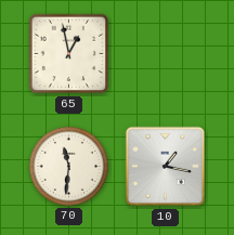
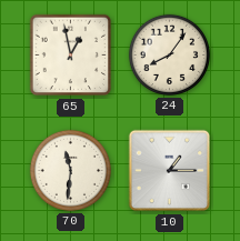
24: none -> 8:06 (169, 54)
10: 1:17 -> 1:15 (170, 171)
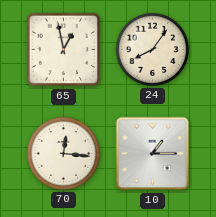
70: 11:31 -> 12:16 (63, 153)
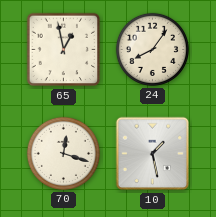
70: 12:16 -> 12:18 (63, 153)
10: 1:15 -> 1:28 (153, 154)
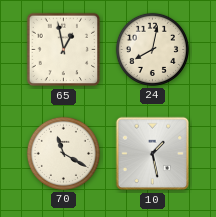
24: 8:06 -> 8:02 (152, 49)
70: 12:18 -> 11:20 (63, 153)
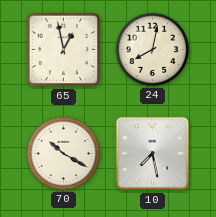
70: 11:20 -> 10:20 (63, 153)
10: 1:28 -> 7:28 (153, 154)
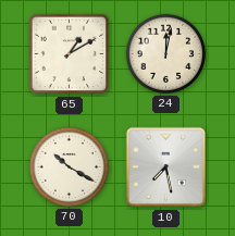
65: 12:58 -> 1:10 (70, 54)
24: 8:02 -> 12:02 (165, 53)
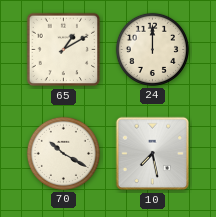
24: 12:02 -> 12:00 (152, 49)
